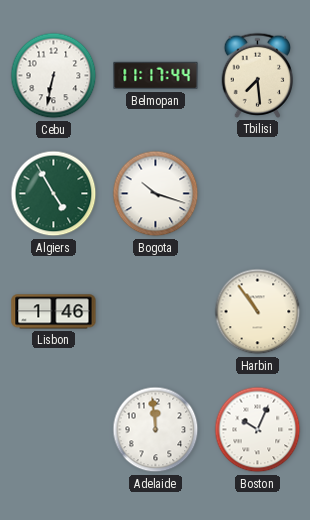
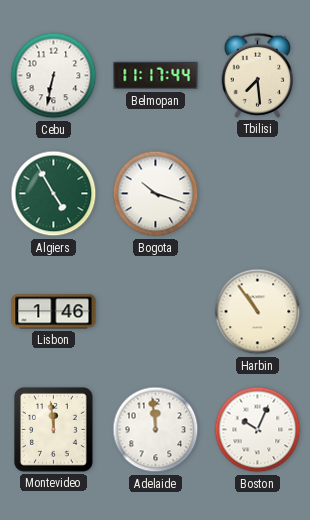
Montevideo: none -> 11:59 (53, 429)
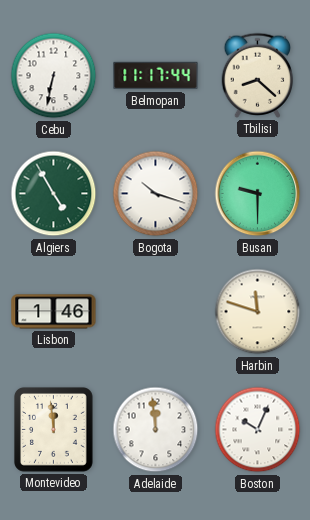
Tbilisi: 7:29 -> 8:22 (258, 75)
Busan: none -> 9:30 (258, 194)
Harbin: 10:54 -> 11:48 (258, 312)
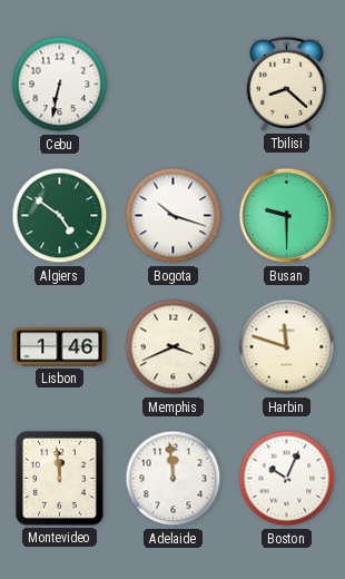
Belmopan: 11:17 -> none (156, 76)
Algiers: 4:55 -> 4:51 (60, 216)
Memphis: none -> 3:41 (174, 347)
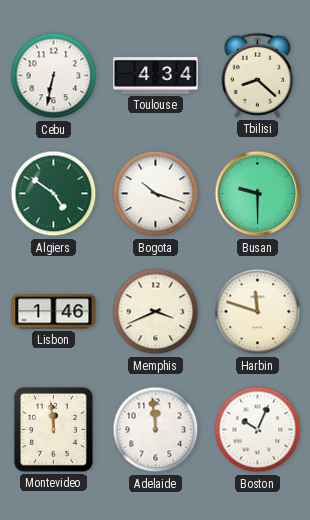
Toulouse: none -> 4:34 (156, 76)
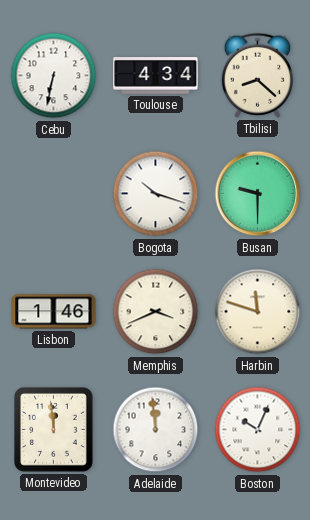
Algiers: 4:51 -> none (54, 194)
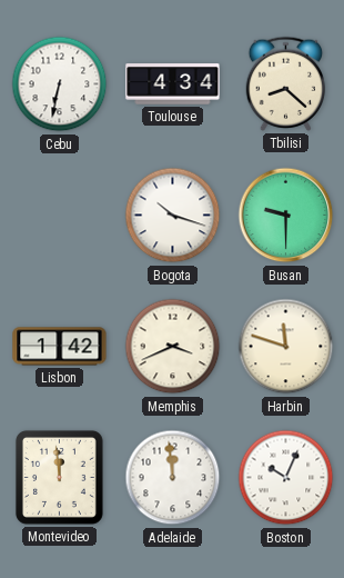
Lisbon: 1:46 -> 1:42 (60, 347)
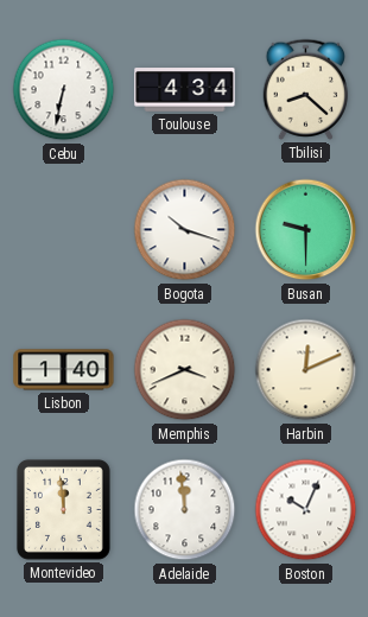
Lisbon: 1:42 -> 1:40 (64, 370)
Harbin: 11:48 -> 12:11 (306, 370)
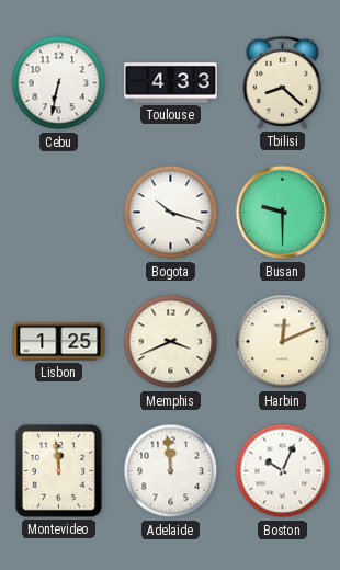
Toulouse: 4:34 -> 4:33 (171, 83)
Lisbon: 1:40 -> 1:25 (59, 342)
